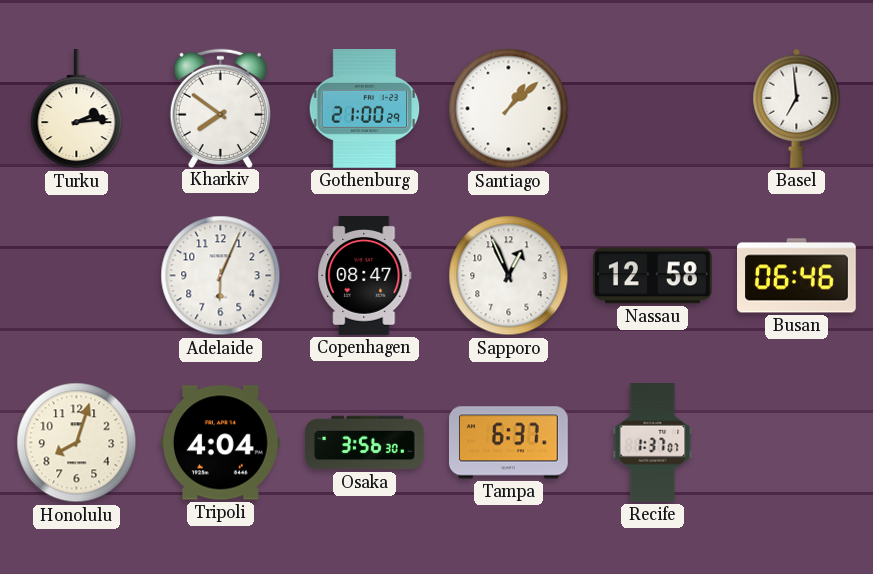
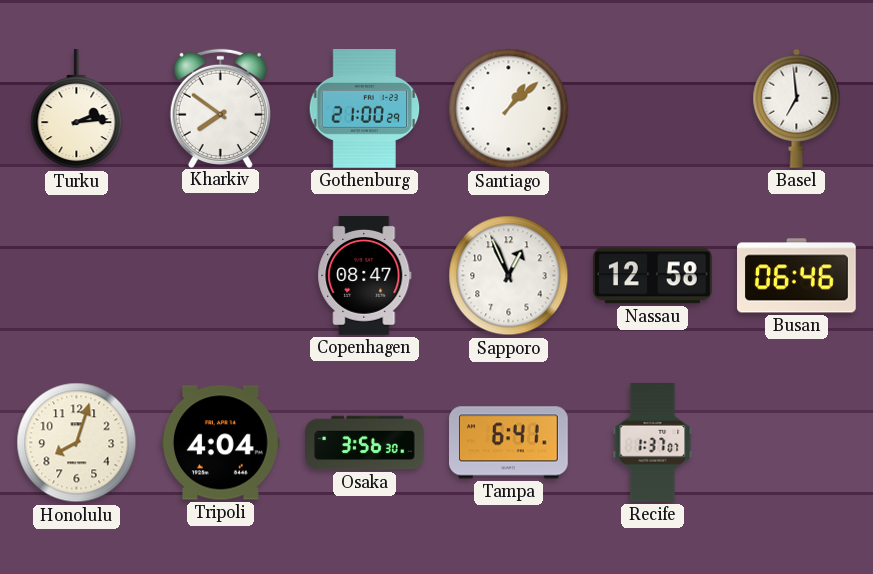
Adelaide: 6:04 -> none (221, 276)
Tampa: 6:37 -> 6:41 (509, 443)
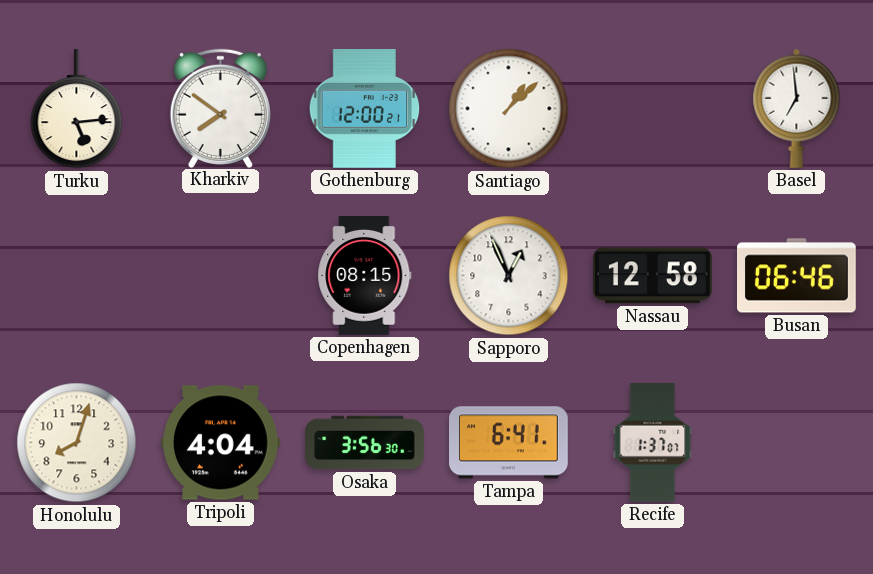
Turku: 2:14 -> 5:14 (77, 110)
Gothenburg: 21:00 -> 12:00 (365, 109)
Copenhagen: 08:47 -> 08:15 (365, 276)
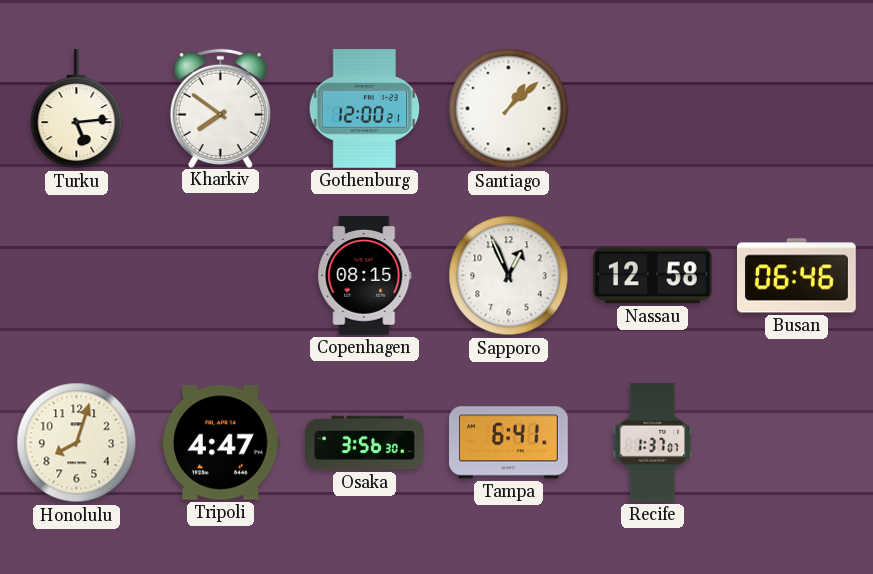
Basel: 6:59 -> none (797, 108)
Tripoli: 4:04 -> 4:47 (221, 443)
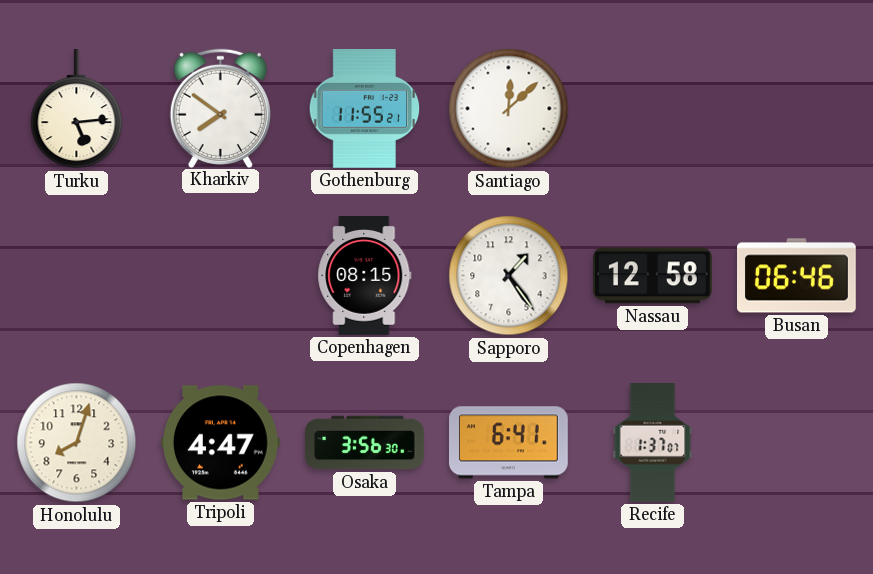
Gothenburg: 12:00 -> 11:55 (365, 109)
Santiago: 1:08 -> 12:08 (509, 109)
Sapporo: 12:56 -> 1:24 (509, 276)
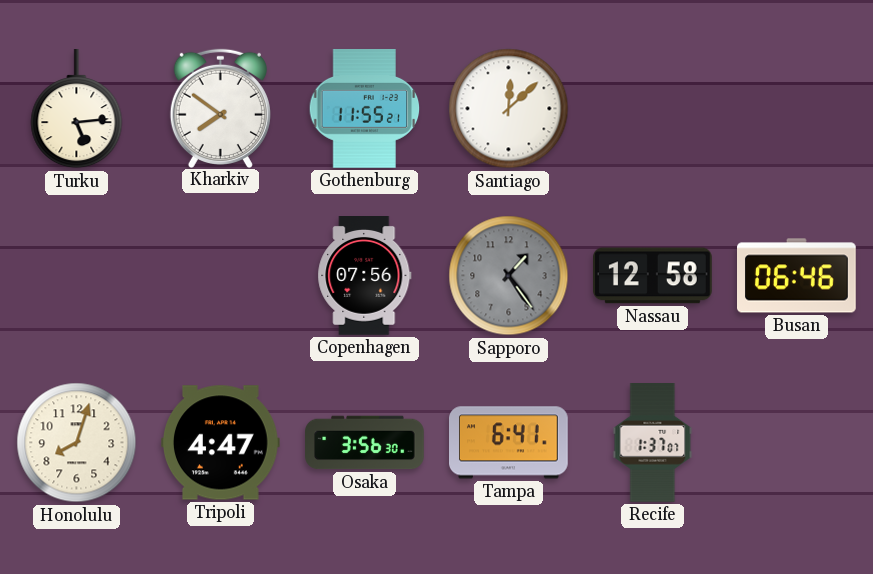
Copenhagen: 08:15 -> 07:56 (365, 276)
Sapporo dial: white -> grey (509, 276)
